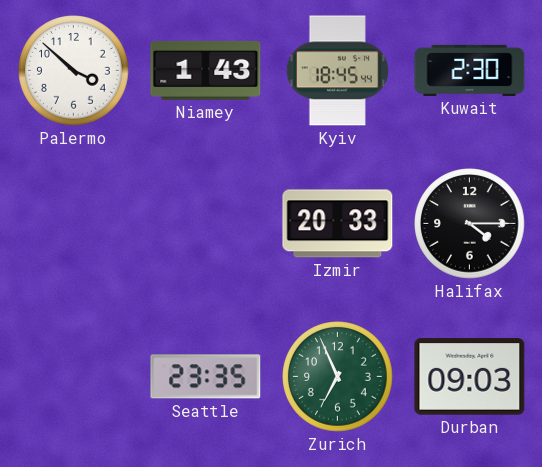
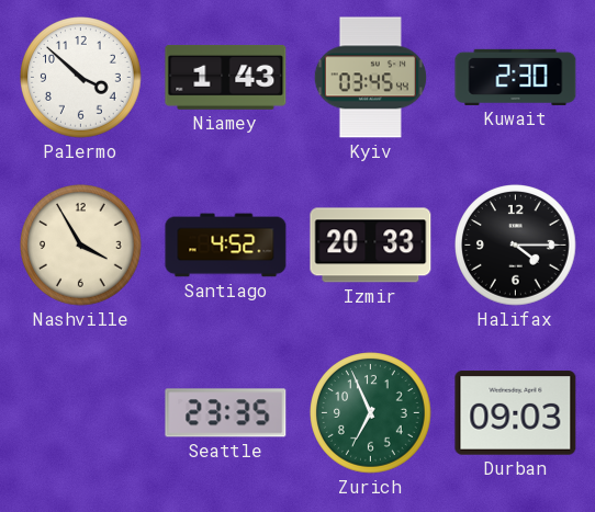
Kyiv: 18:45 -> 03:45 (370, 78)
Nashville: none -> 3:55 (81, 246)
Santiago: none -> 4:52 (226, 246)
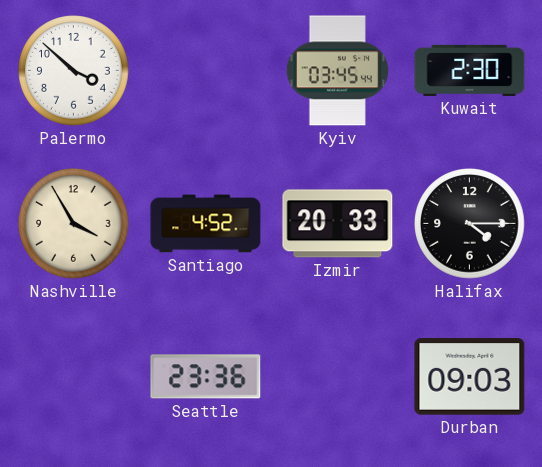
Niamey: 1:43 -> none (226, 77)
Seattle: 23:35 -> 23:36 (206, 377)
Zurich: 6:56 -> none (371, 413)
